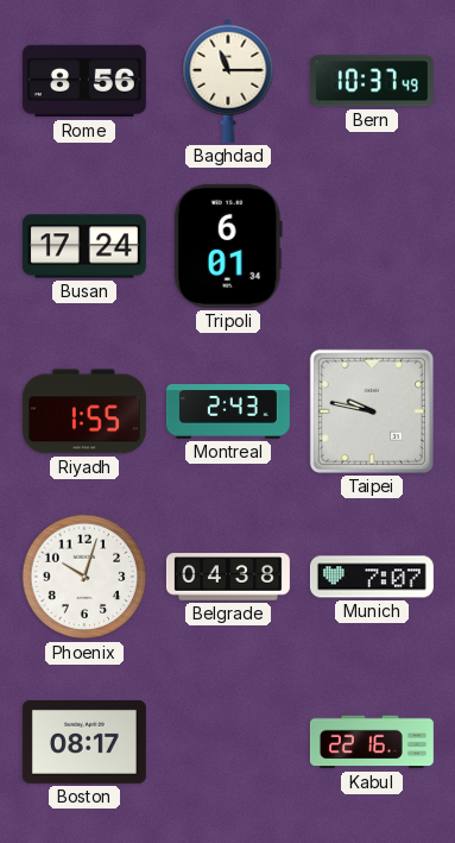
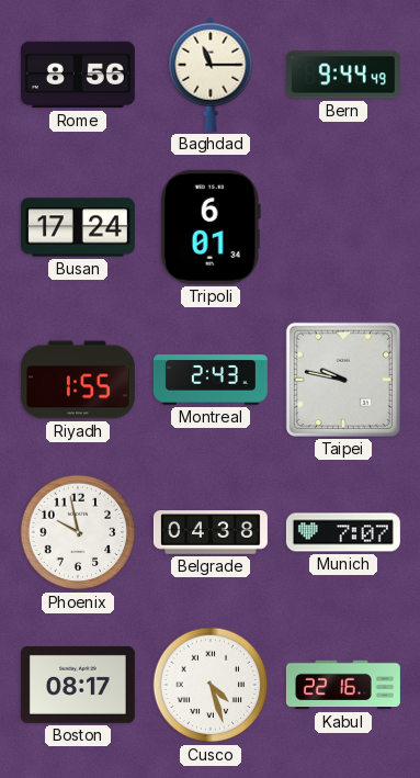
Bern: 10:37 -> 9:44 (343, 75)
Phoenix: 10:03 -> 9:58 (78, 532)
Cusco: none -> 4:27 (211, 685)
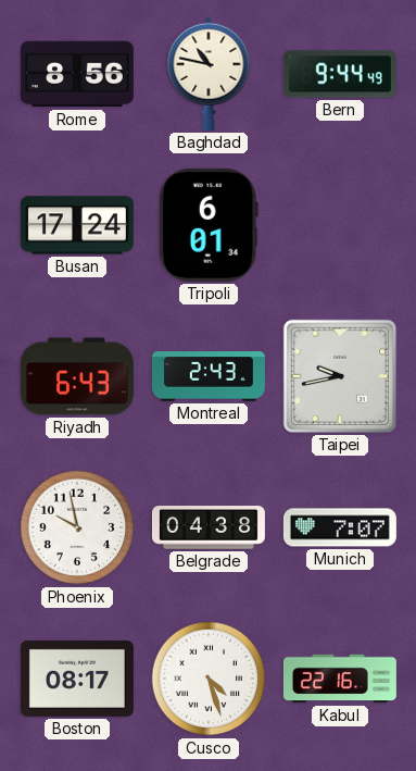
Baghdad: 11:15 -> 10:47 (209, 74)
Riyadh: 1:55 -> 6:43 (77, 376)
Taipei: 9:47 -> 9:43 (340, 376)
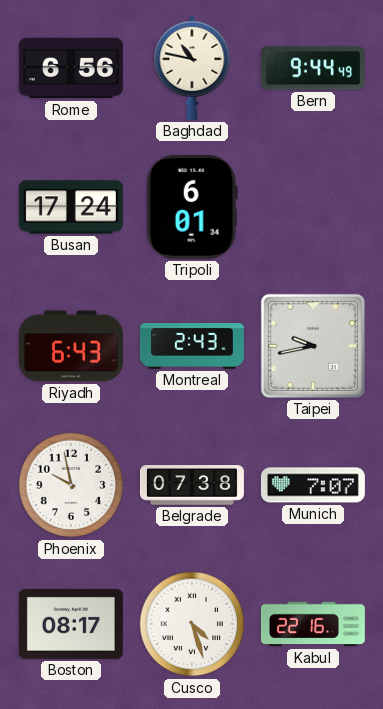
Rome: 8:56 -> 6:56 (71, 68)
Belgrade: 04:38 -> 07:38 (192, 485)
